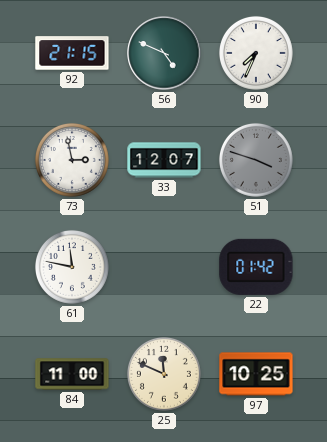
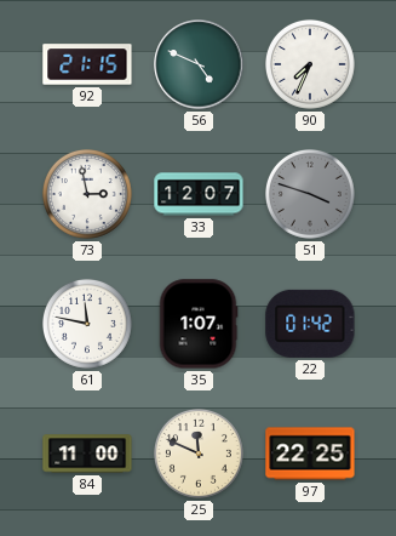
35: none -> 1:07 (199, 324)
97: 10:25 -> 22:25 (310, 454)
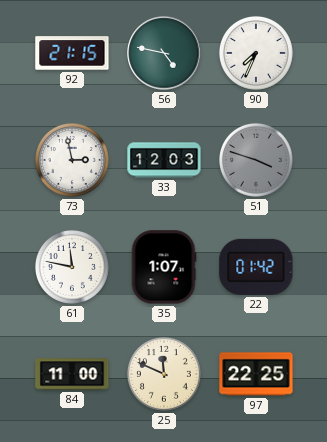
56: 4:49 -> 4:47 (164, 53)
33: 12:07 -> 12:03 (164, 160)
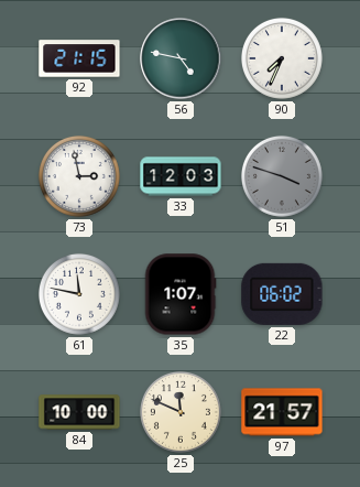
22: 01:42 -> 06:02 (282, 294)
84: 11:00 -> 10:00 (79, 412)
97: 22:25 -> 21:57 (282, 412)
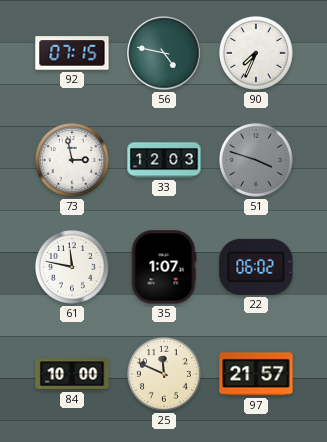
92: 21:15 -> 07:15 (72, 53)
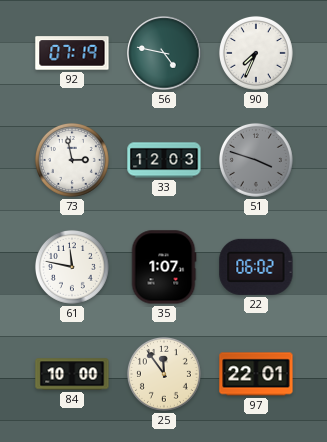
92: 07:15 -> 07:19 (72, 53)
25: 11:49 -> 11:54 (164, 374)
97: 21:57 -> 22:01 (256, 374)
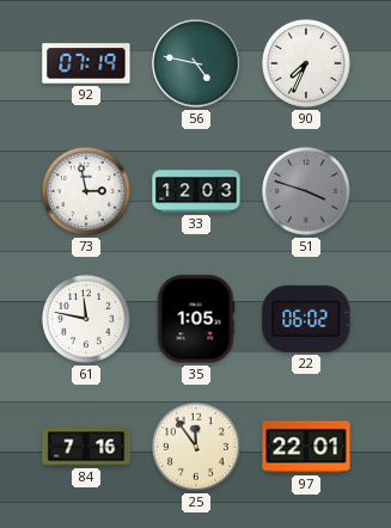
35: 1:07 -> 1:05 (196, 319)
84: 10:00 -> 7:16 (86, 447)
